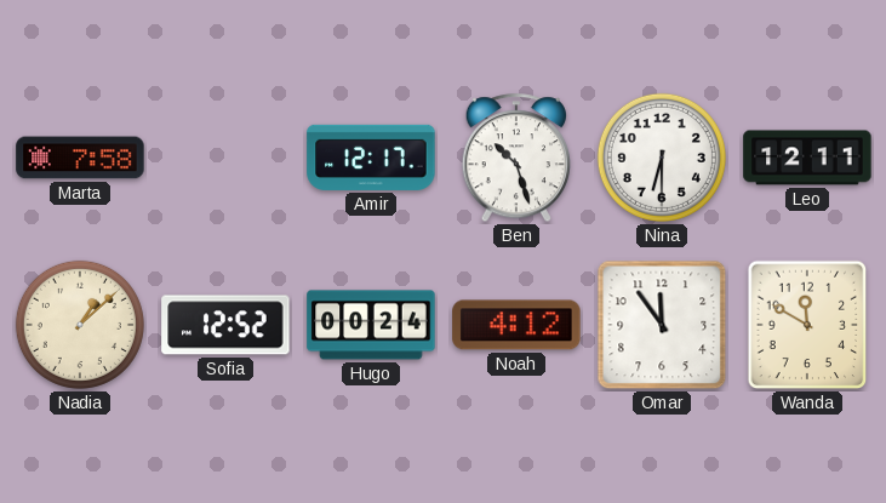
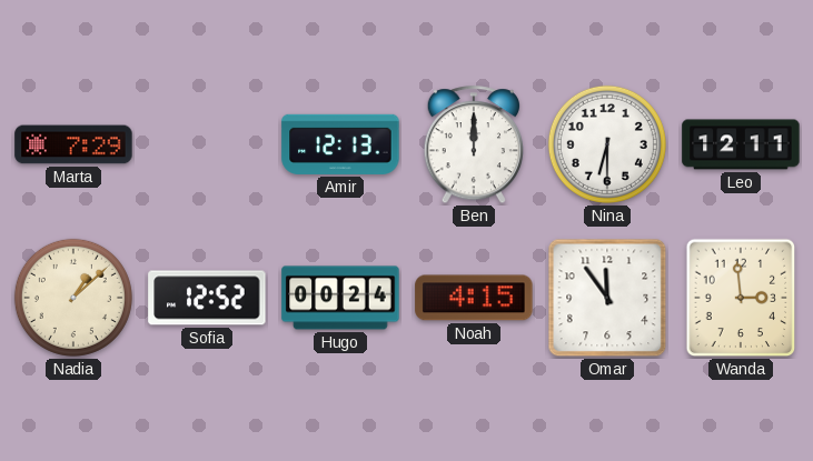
Marta: 7:58 -> 7:29 (73, 144)
Amir: 12:17 -> 12:13 (340, 144)
Ben: 10:27 -> 12:00 (473, 146)
Noah: 4:12 -> 4:15 (474, 298)
Wanda: 11:50 -> 2:59 (741, 298)
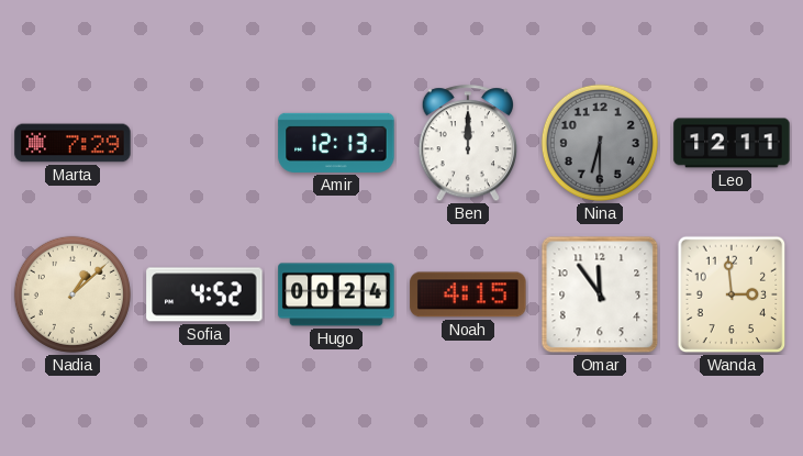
Nina dial: white -> grey (600, 143)
Sofia: 12:52 -> 4:52 (204, 294)
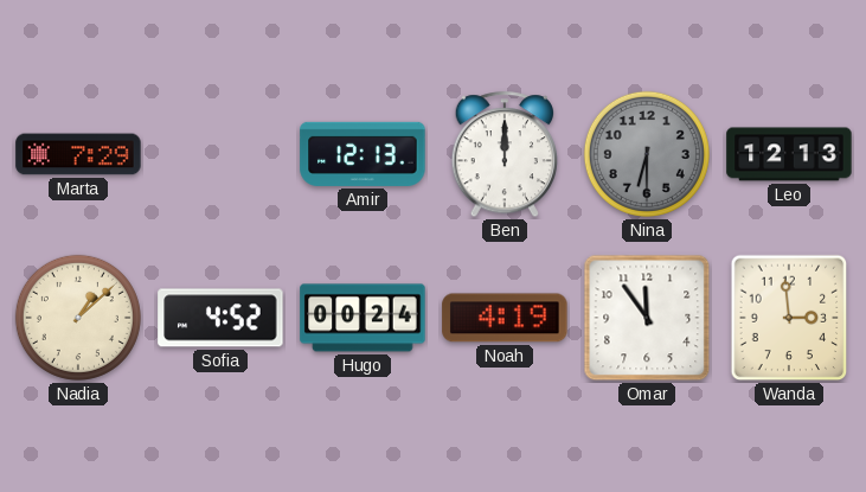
Leo: 12:11 -> 12:13 (789, 154)
Noah: 4:15 -> 4:19 (505, 318)
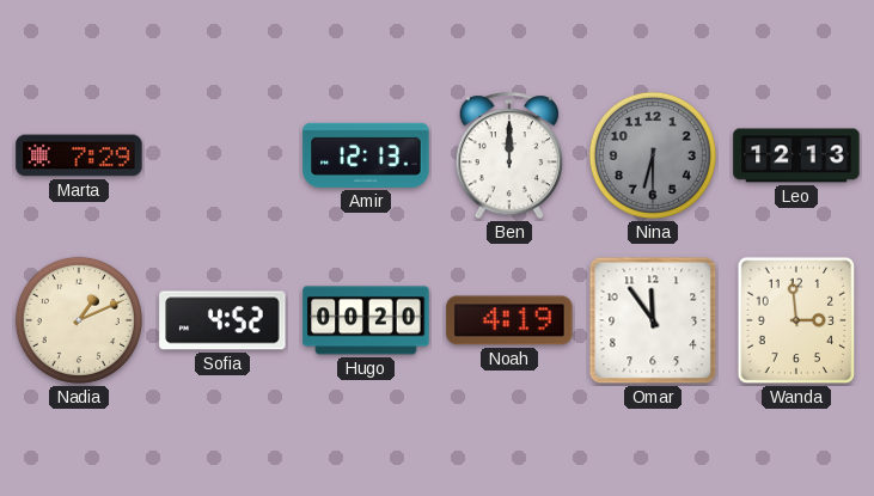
Nadia: 1:08 -> 1:11 (79, 320)
Hugo: 00:24 -> 00:20 (366, 320)
